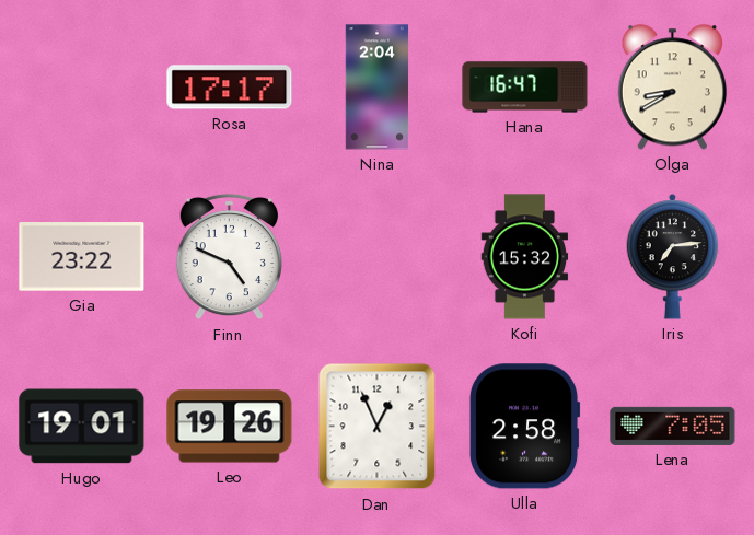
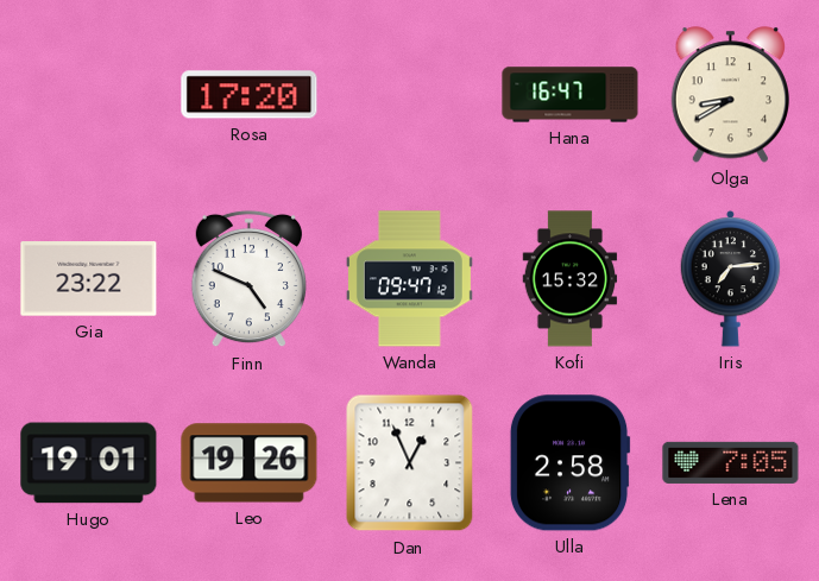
Rosa: 17:17 -> 17:20 (250, 95)
Nina: 2:04 -> none (378, 88)
Wanda: none -> 09:47 (409, 279)
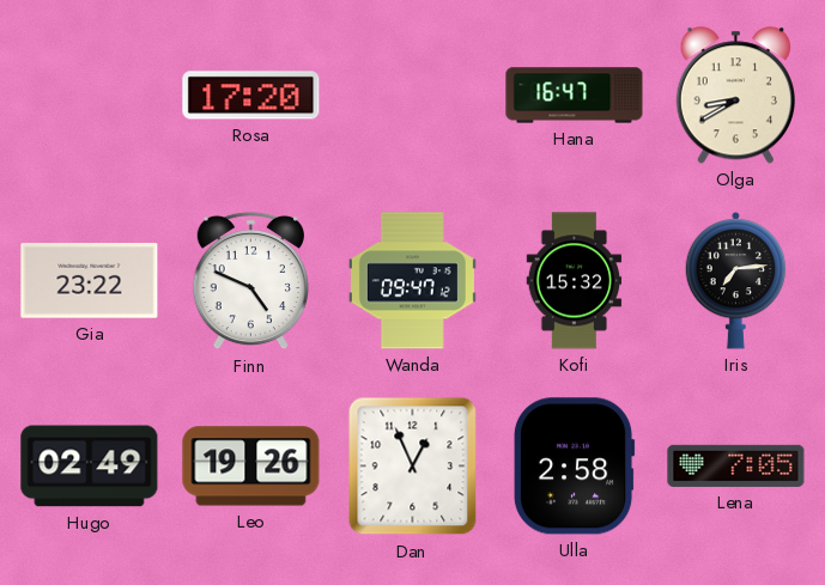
Hugo: 19:01 -> 02:49 (90, 467)
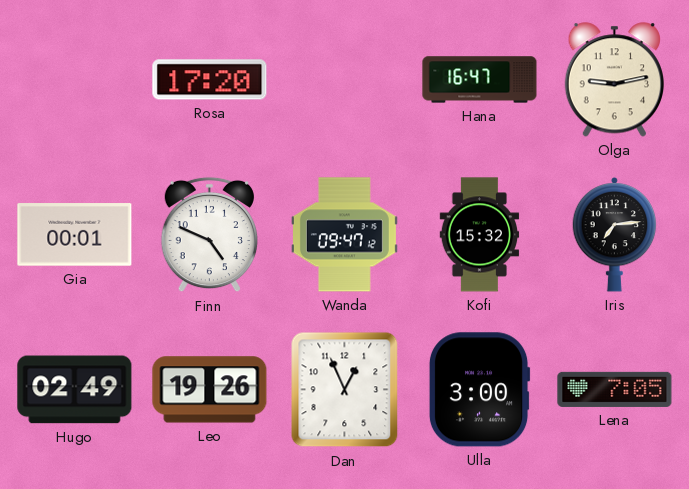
Olga: 8:40 -> 9:13 (614, 80)
Gia: 23:22 -> 00:01 (75, 235)
Ulla: 2:58 -> 3:00 (479, 390)
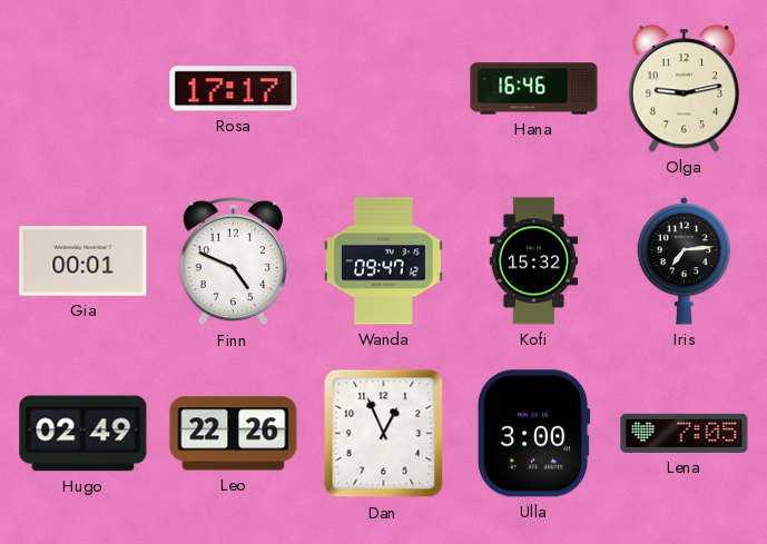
Rosa: 17:20 -> 17:17 (234, 89)
Hana: 16:47 -> 16:46 (534, 89)
Leo: 19:26 -> 22:26 (234, 434)
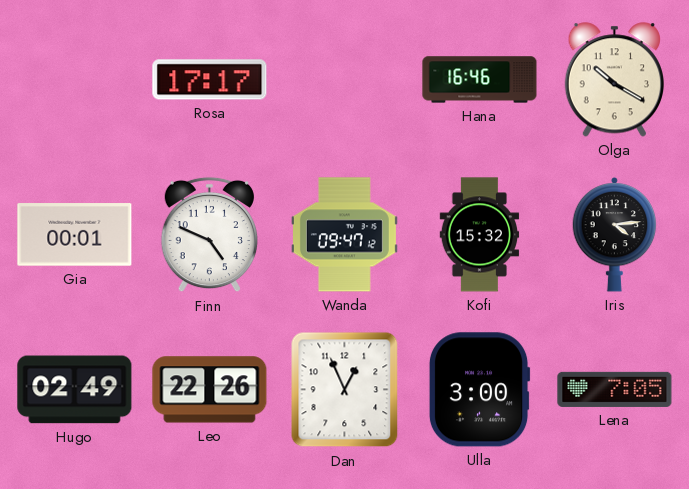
Olga: 9:13 -> 10:20 (614, 80)
Iris: 7:14 -> 4:14 (615, 235)
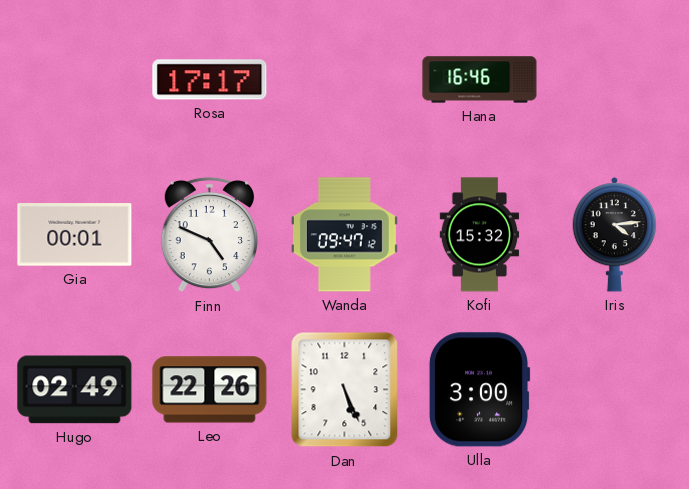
Olga: 10:20 -> none (614, 80)
Dan: 12:56 -> 5:26 (345, 390)
Lena: 7:05 -> none (615, 389)
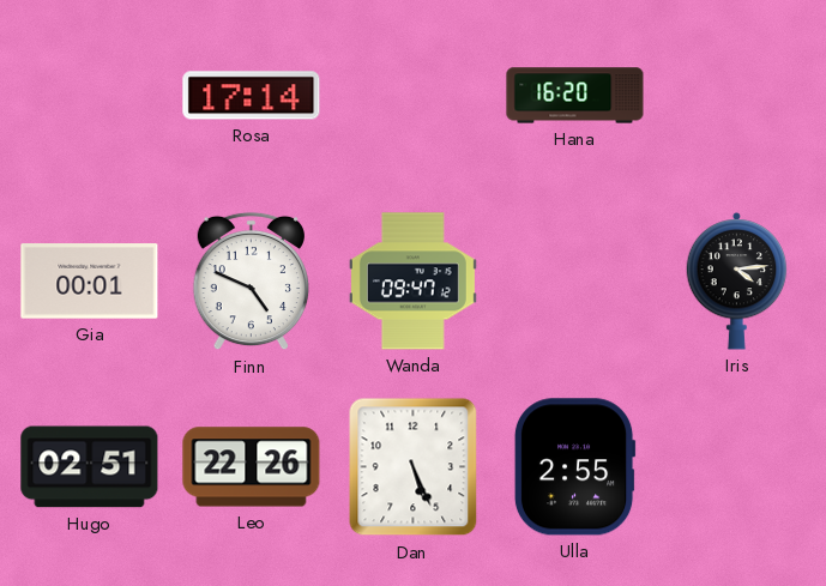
Rosa: 17:17 -> 17:14 (252, 96)
Hana: 16:46 -> 16:20 (575, 96)
Kofi: 15:32 -> none (480, 235)
Hugo: 02:49 -> 02:51 (90, 467)
Ulla: 3:00 -> 2:55 (574, 467)
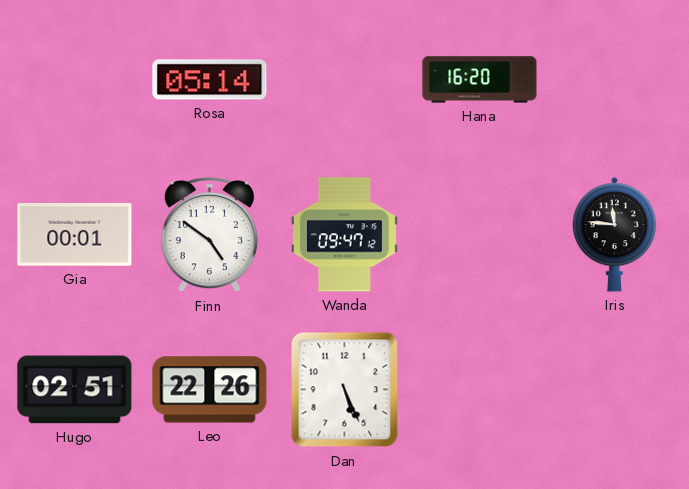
Rosa: 17:14 -> 05:14 (210, 80)
Finn: 4:49 -> 4:51 (209, 235)
Iris: 4:14 -> 11:46 (615, 235)
Ulla: 2:55 -> none (574, 467)
